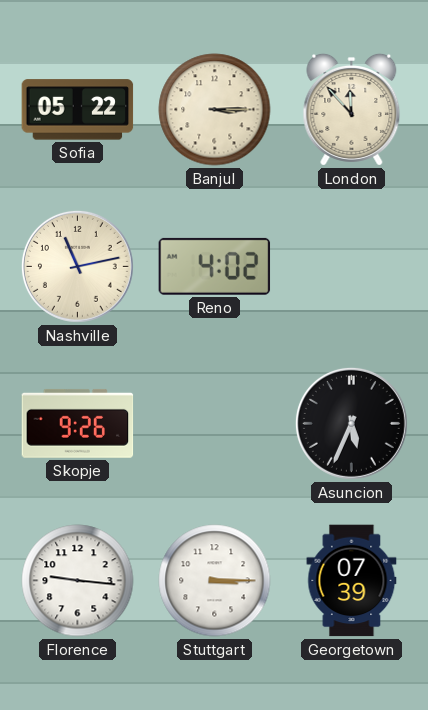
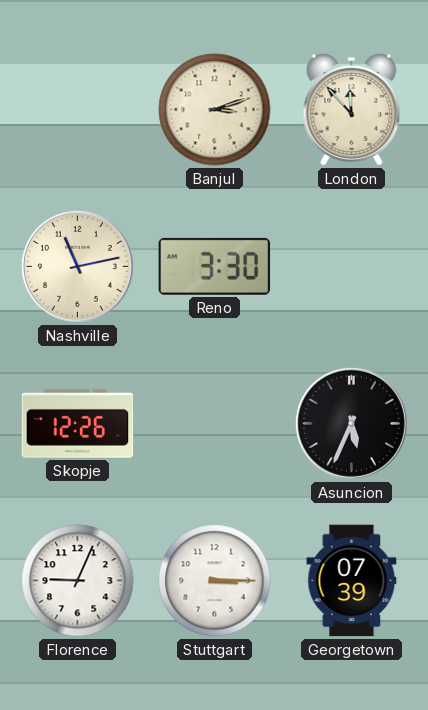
Sofia: 05:22 -> none (78, 110)
Banjul: 3:15 -> 3:12 (215, 110)
Reno: 4:02 -> 3:30 (215, 266)
Skopje: 9:26 -> 12:26 (78, 423)
Florence: 9:16 -> 9:04 (78, 581)
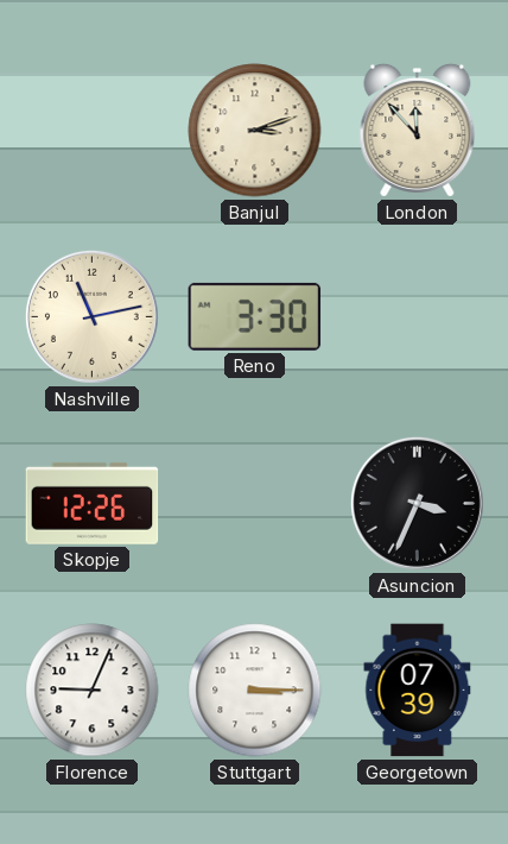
Asuncion: 5:34 -> 3:34 (417, 503)
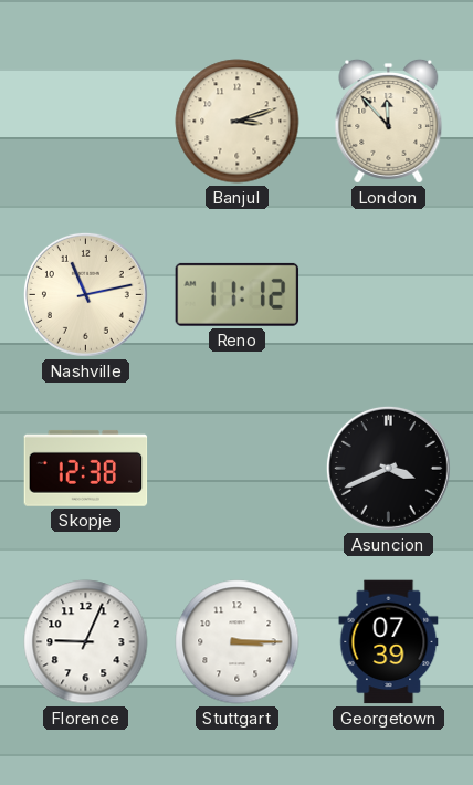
Reno: 3:30 -> 11:12 (238, 294)
Skopje: 12:26 -> 12:38 (86, 468)
Asuncion: 3:34 -> 3:41 (388, 468)
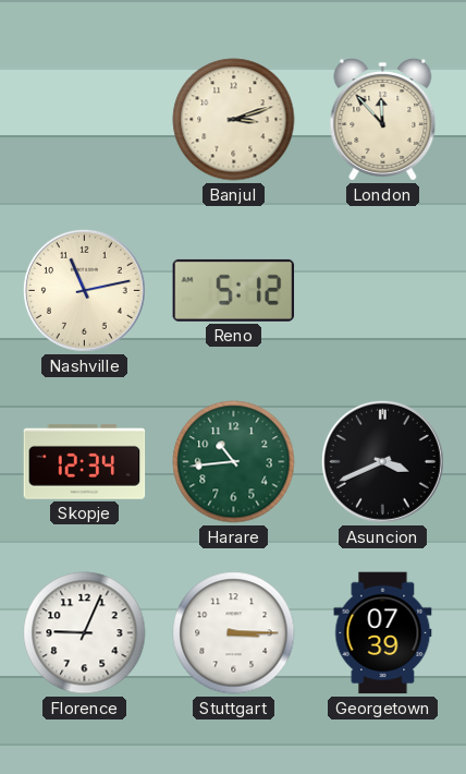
Reno: 11:12 -> 5:12 (234, 290)
Skopje: 12:38 -> 12:34 (85, 461)
Harare: none -> 10:44 (234, 462)
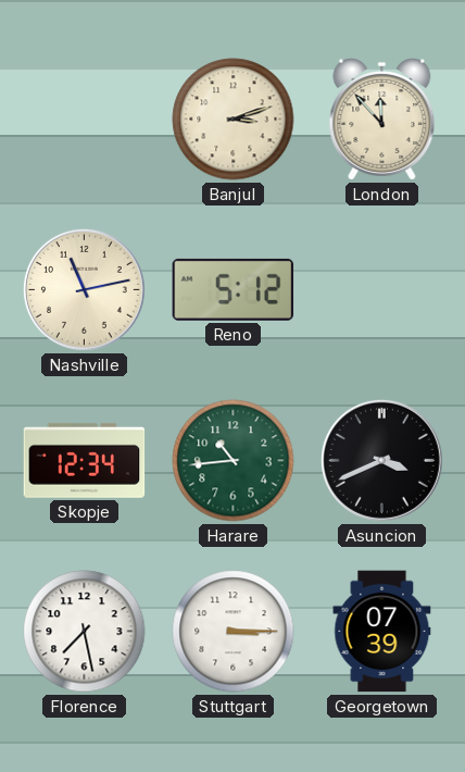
Florence: 9:04 -> 7:28 (85, 632)
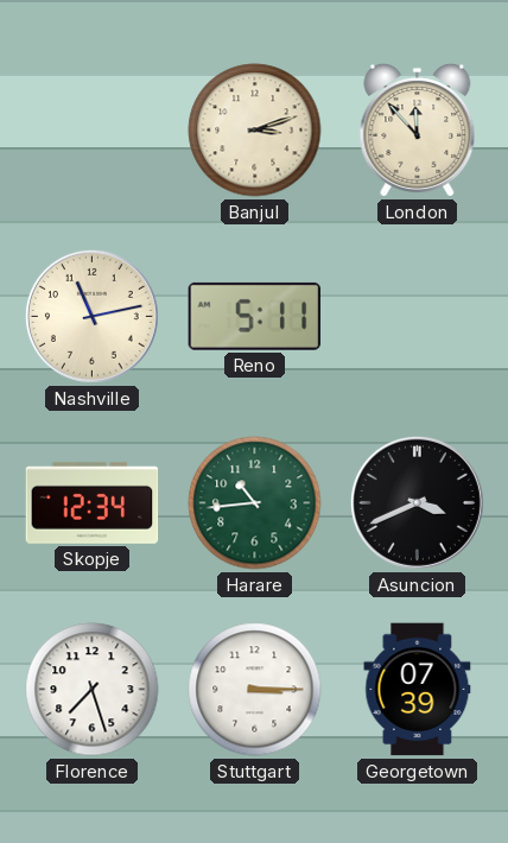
Reno: 5:12 -> 5:11 (255, 316)
Florence: 7:28 -> 7:27 (93, 690)
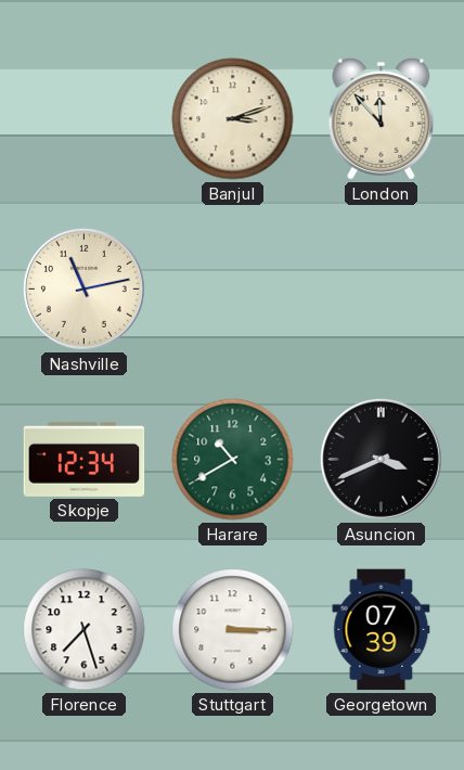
Reno: 5:11 -> none (255, 316)
Harare: 10:44 -> 10:40 (233, 460)
